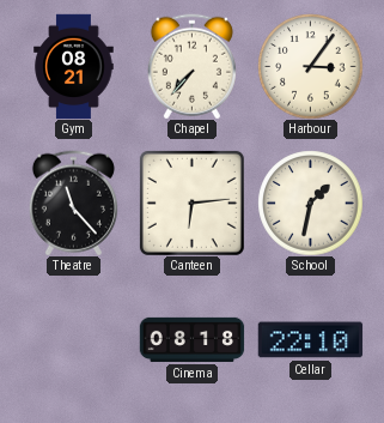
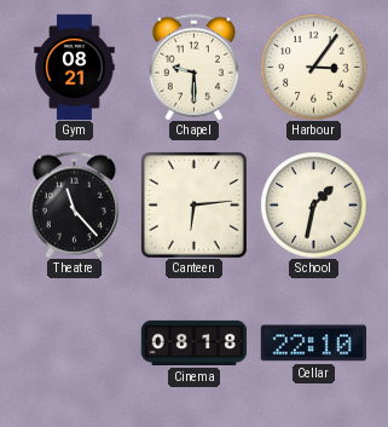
Chapel: 7:37 -> 9:30 (193, 67)
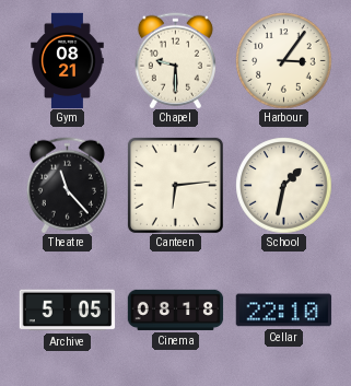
Archive: none -> 5:05 (67, 311)
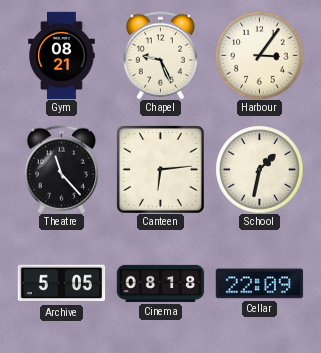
Chapel: 9:30 -> 9:26 (160, 55)
Cellar: 22:10 -> 22:09 (259, 284)
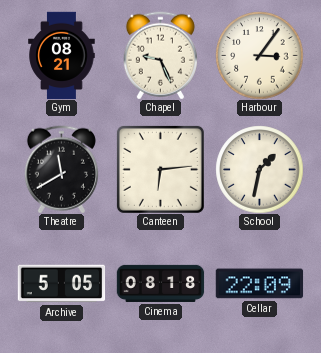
Theatre: 11:23 -> 11:40 (61, 169)
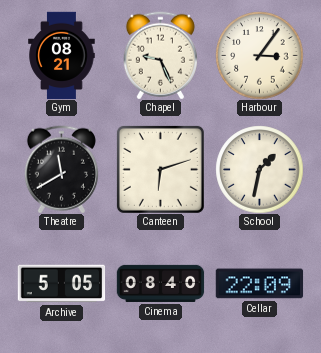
Canteen: 6:14 -> 6:12 (160, 169)
Cinema: 08:18 -> 08:40 (160, 283)
